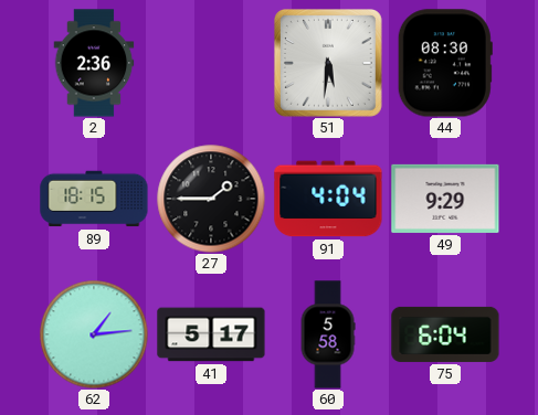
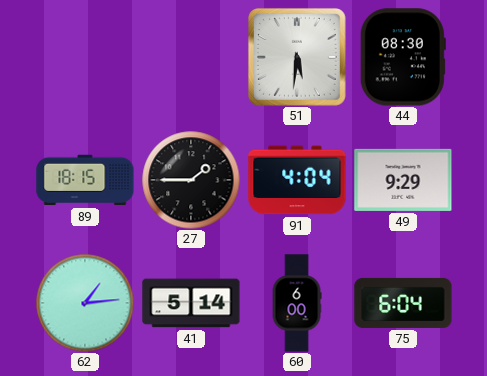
2: 2:36 -> none (94, 63)
41: 5:17 -> 5:14 (191, 303)
60: 5:58 -> 6:00 (297, 303)
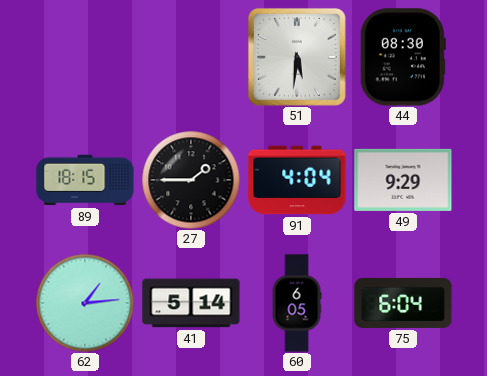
60: 6:00 -> 6:05 (297, 303)
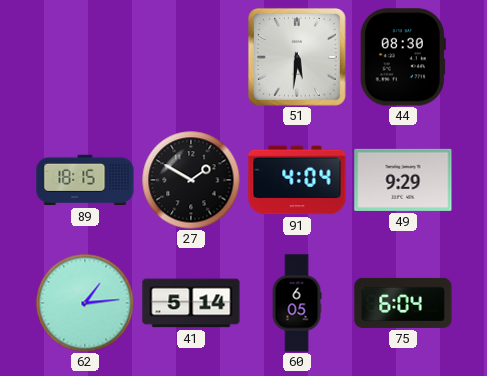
27: 1:45 -> 1:50 (191, 180)
